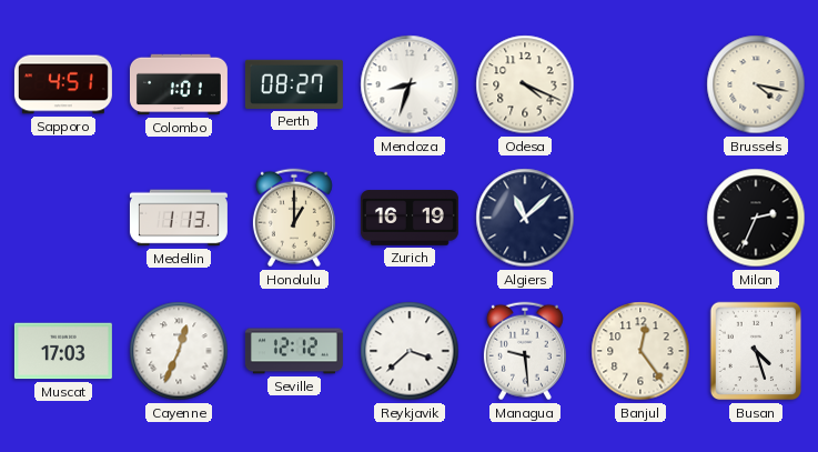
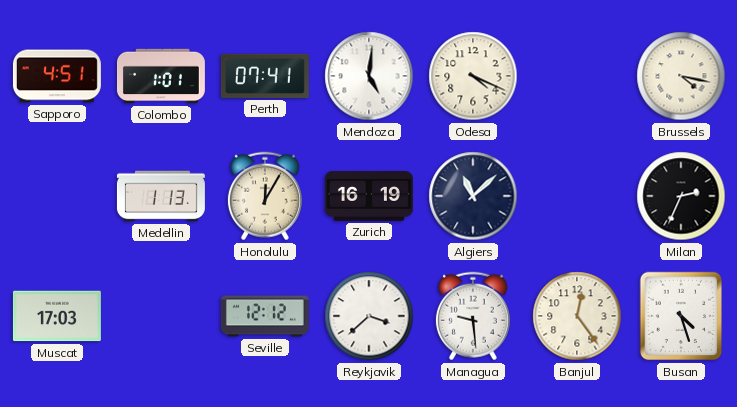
Perth: 08:27 -> 07:41 (265, 76)
Mendoza: 8:33 -> 5:01 (369, 76)
Honolulu: 1:00 -> 12:05 (265, 196)
Cayenne: 12:34 -> none (179, 351)
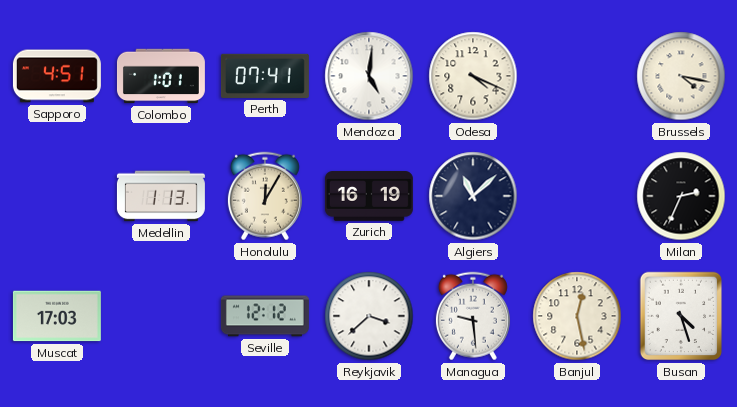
Banjul: 12:24 -> 12:28 (577, 316)
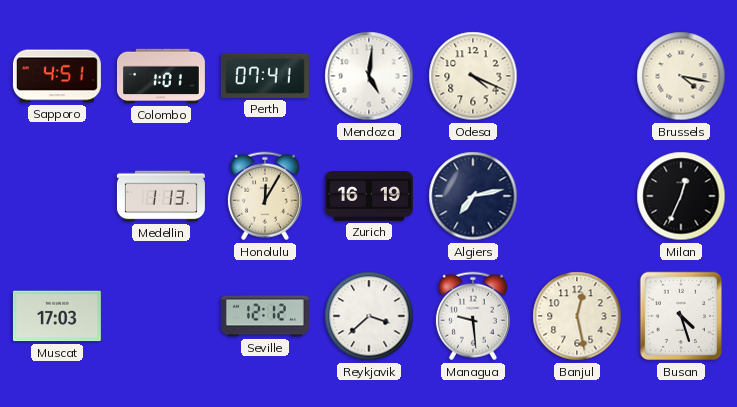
Algiers: 11:08 -> 7:13 (473, 196)
Milan: 2:34 -> 12:34 (681, 196)
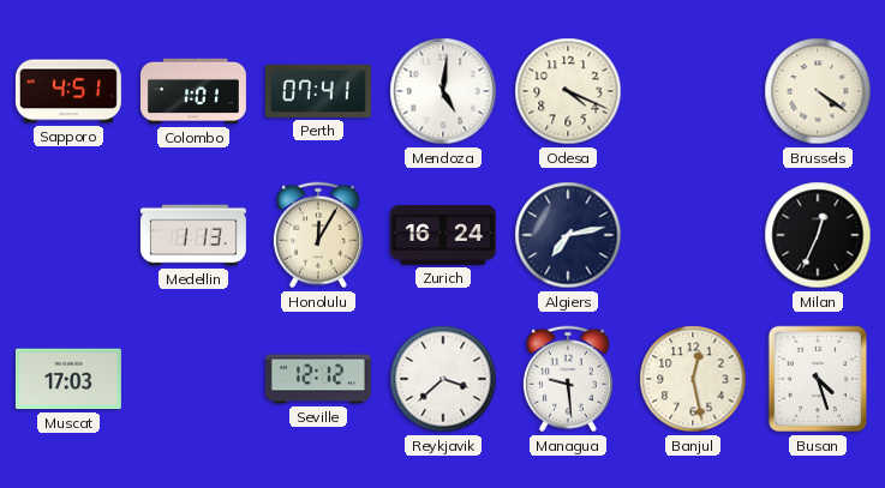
Brussels: 4:17 -> 4:21 (818, 91)
Zurich: 16:19 -> 16:24 (443, 235)
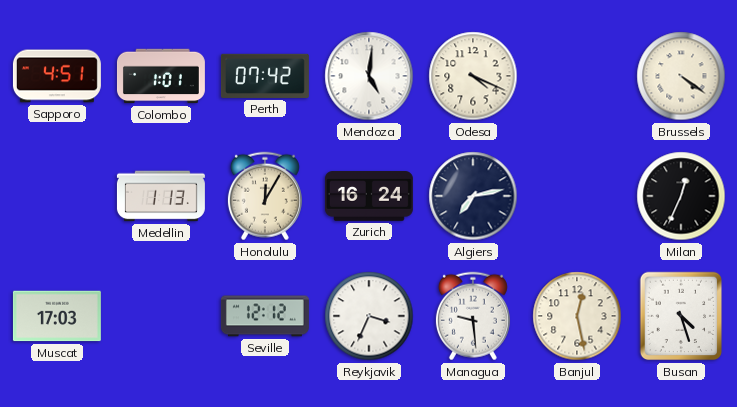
Perth: 07:41 -> 07:42 (265, 76)
Reykjavik: 3:38 -> 3:34 (369, 316)
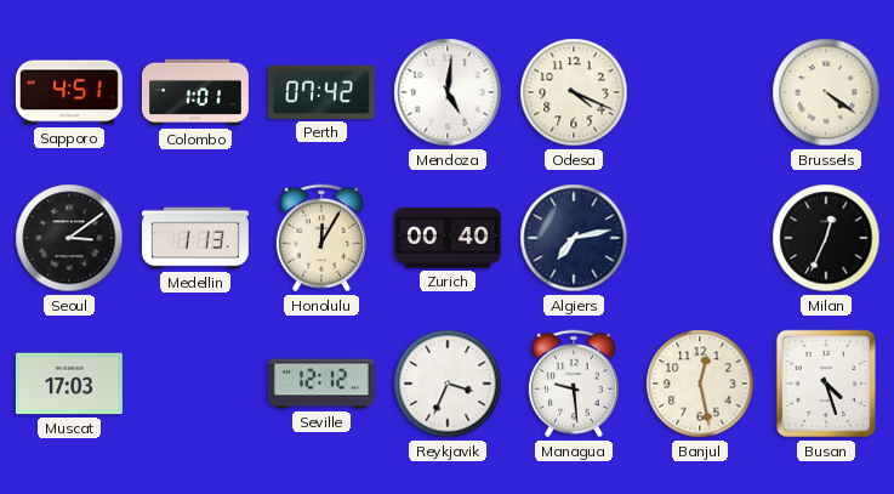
Seoul: none -> 3:09 (69, 238)
Zurich: 16:24 -> 00:40 (448, 238)
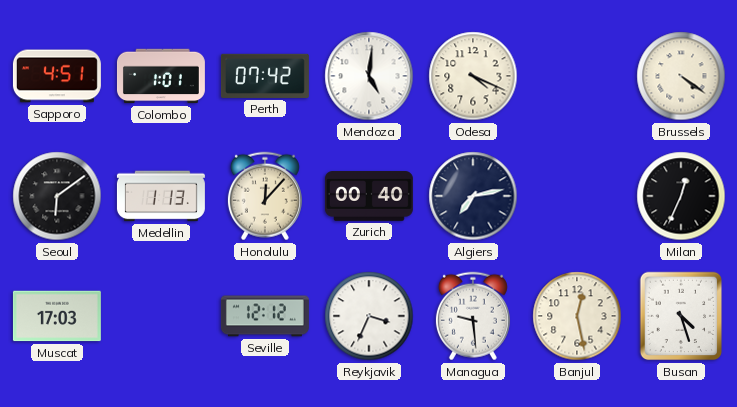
Seoul: 3:09 -> 6:09 (57, 196)
Honolulu: 12:05 -> 12:07 (265, 196)
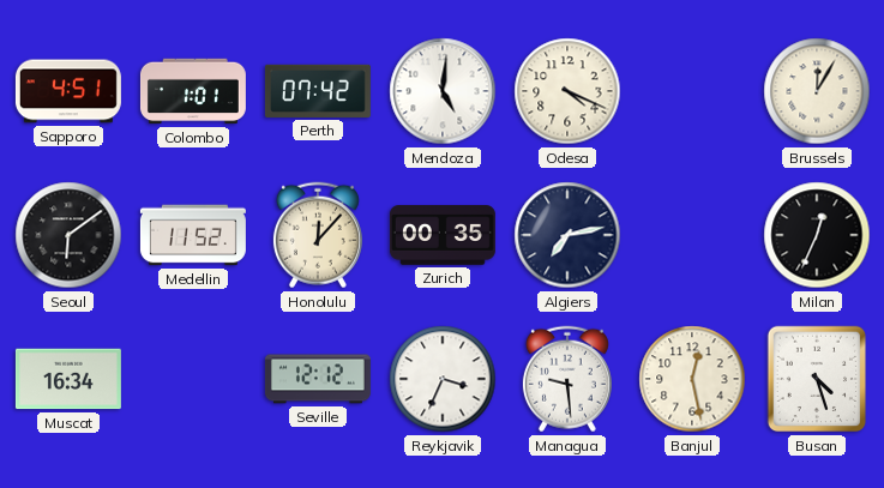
Brussels: 4:21 -> 12:05 (817, 91)
Medellin: 1:13 -> 11:52 (193, 235)
Zurich: 00:40 -> 00:35 (443, 235)
Muscat: 17:03 -> 16:34 (68, 379)
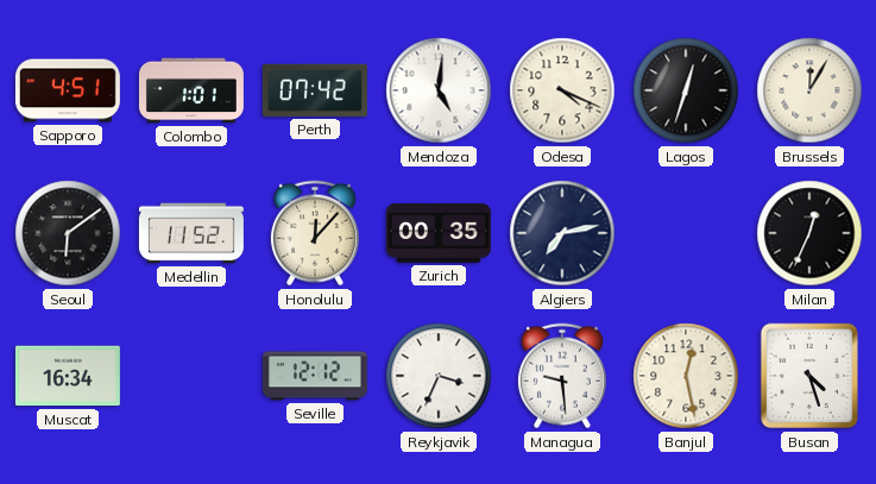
Lagos: none -> 12:33 (686, 90)
